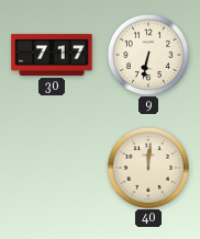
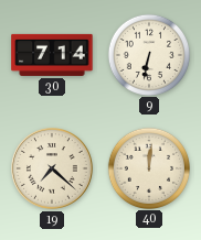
30: 7:17 -> 7:14 (52, 55)
19: none -> 7:22 (52, 168)
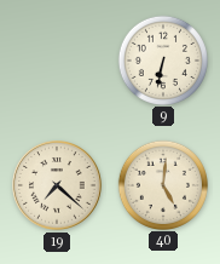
30: 7:14 -> none (52, 55)
40: 12:01 -> 5:01 (162, 184)
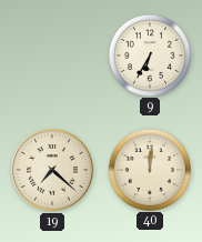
9: 6:32 -> 6:35 (149, 54)
40: 5:01 -> 12:01 (149, 169)
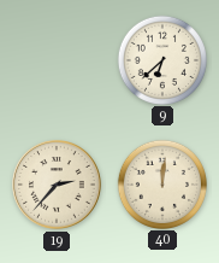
9: 6:35 -> 6:38 (161, 59)
19: 7:22 -> 2:37 (57, 185)
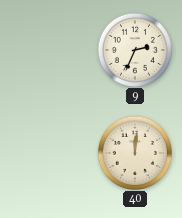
9: 6:38 -> 2:34 (134, 49)
19: 2:37 -> none (57, 185)
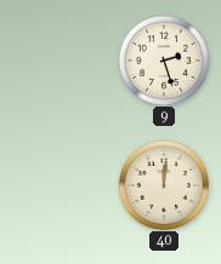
9: 2:34 -> 2:27 (163, 59)
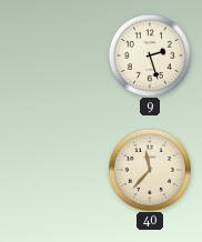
40: 12:01 -> 11:37 (149, 169)
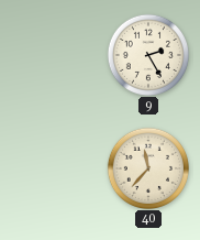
9: 2:27 -> 2:25 (147, 54)
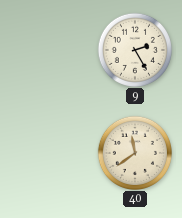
40: 11:37 -> 11:39 (134, 152)
